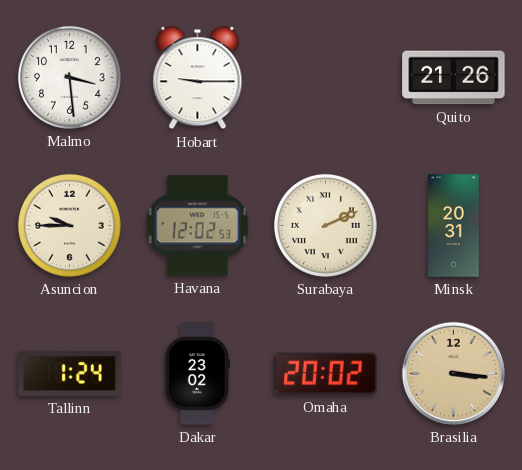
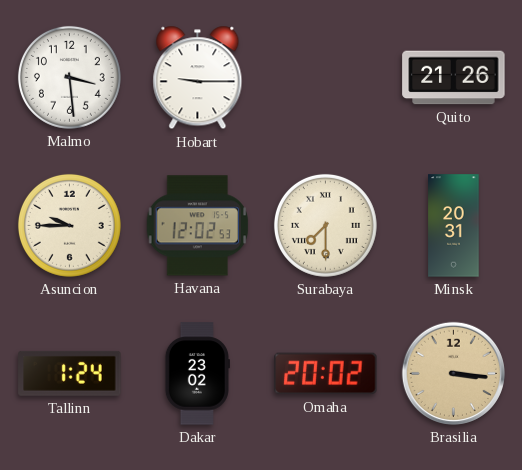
Surabaya: 2:11 -> 7:30 (325, 225)
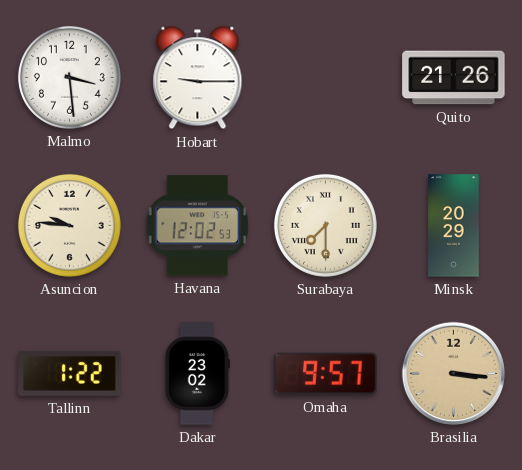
Asuncion: 9:45 -> 9:46 (69, 225)
Minsk: 20:31 -> 20:29 (454, 226)
Tallinn: 1:24 -> 1:22 (70, 373)
Omaha: 20:02 -> 9:57 (326, 374)
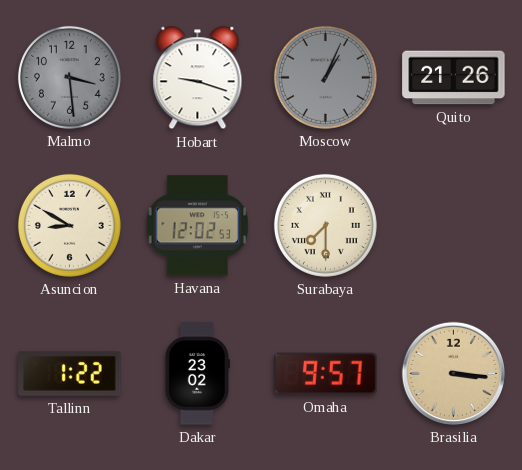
Malmo dial: white -> grey (69, 77)
Hobart: 9:15 -> 9:18 (198, 78)
Moscow: none -> 1:04 (325, 77)
Asuncion: 9:46 -> 8:50 (69, 225)
Minsk: 20:29 -> none (454, 226)
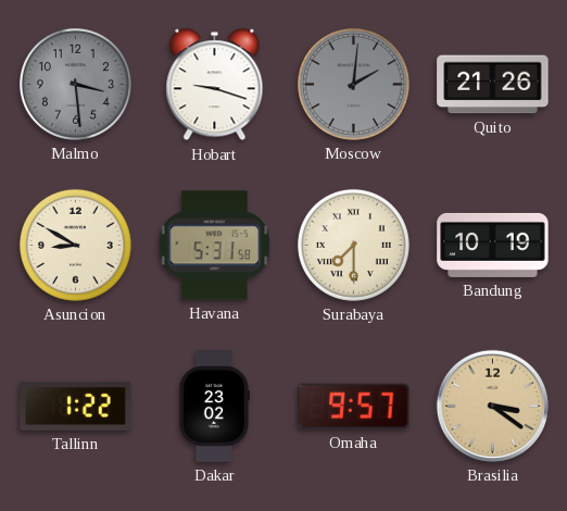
Moscow: 1:04 -> 2:01 (353, 84)
Havana: 12:02 -> 5:31 (215, 246)
Bandung: none -> 10:19 (493, 245)
Brasilia: 3:16 -> 3:21 (492, 406)
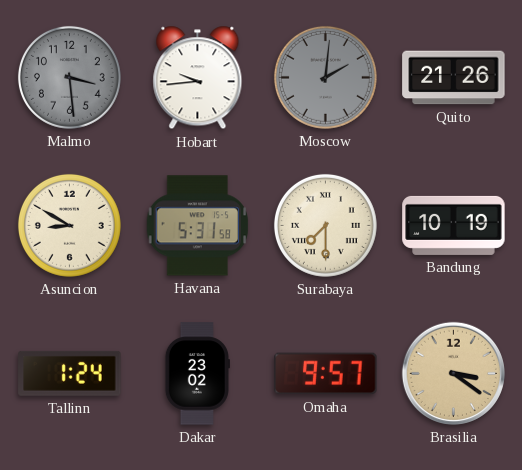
Hobart: 9:18 -> 9:44 (198, 78)
Tallinn: 1:22 -> 1:24 (70, 373)
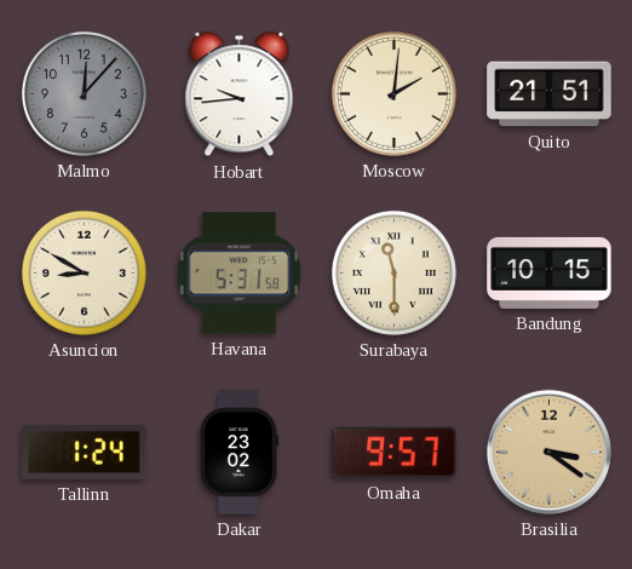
Malmo: 3:29 -> 12:07 (84, 93)
Moscow dial: grey -> cream (393, 93)
Quito: 21:26 -> 21:51 (550, 94)
Surabaya: 7:30 -> 11:30 (393, 272)
Bandung: 10:19 -> 10:15 (550, 272)
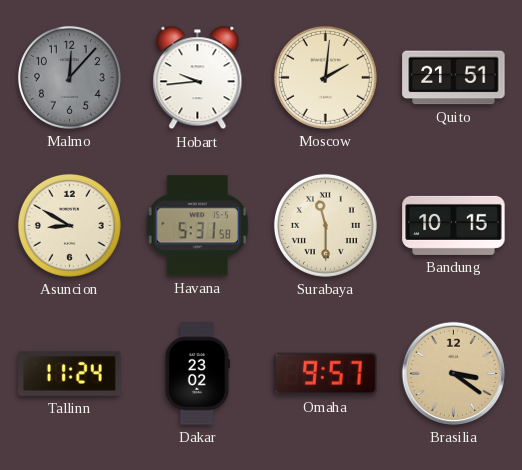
Tallinn: 1:24 -> 11:24 (70, 373)
